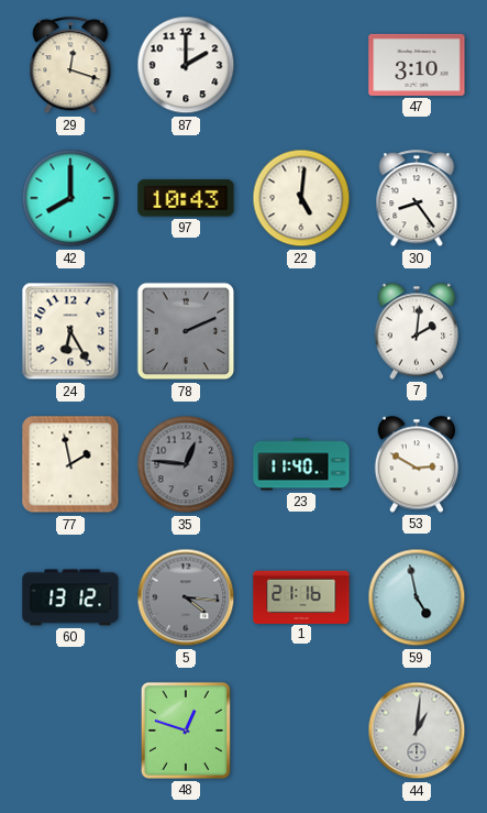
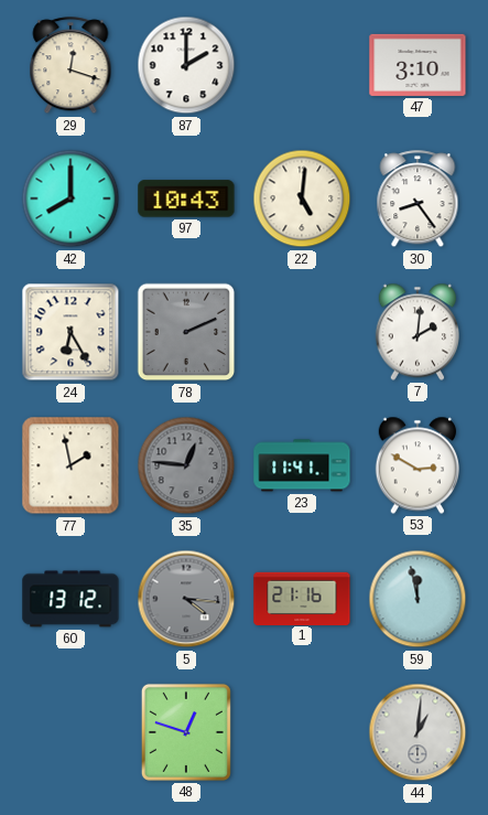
23: 11:40 -> 11:41 (302, 465)
59: 4:58 -> 11:58 (417, 599)
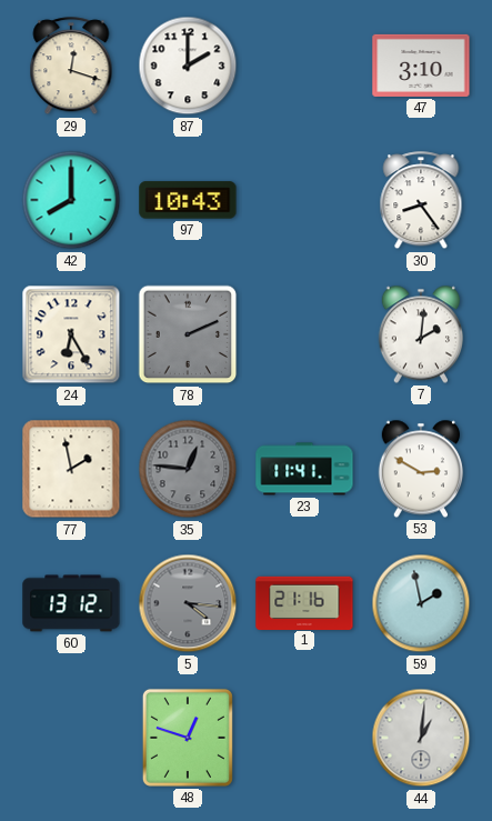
22: 5:01 -> none (302, 199)
59: 11:58 -> 1:58 (421, 603)
